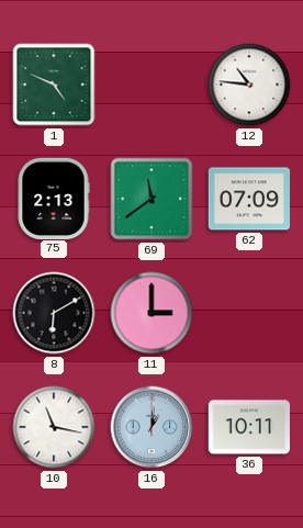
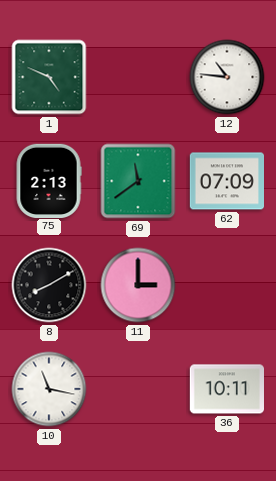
8: 6:10 -> 8:10 (49, 285)
16: 1:01 -> none (151, 427)
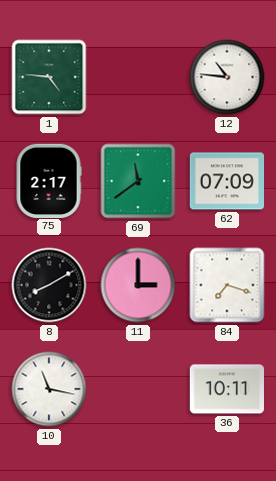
1: 4:49 -> 4:46 (49, 77)
75: 2:13 -> 2:17 (49, 180)
84: none -> 7:18 (227, 285)
